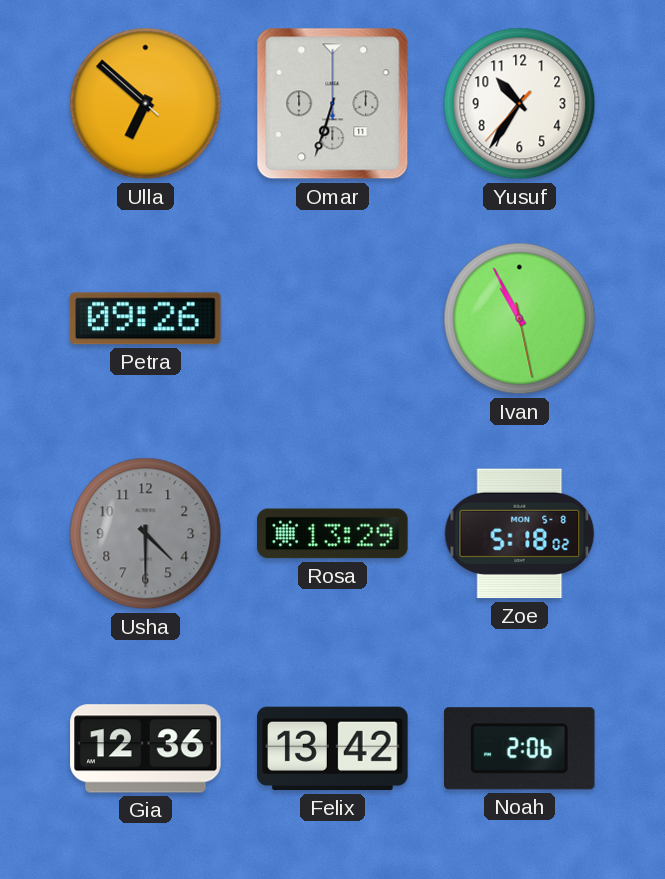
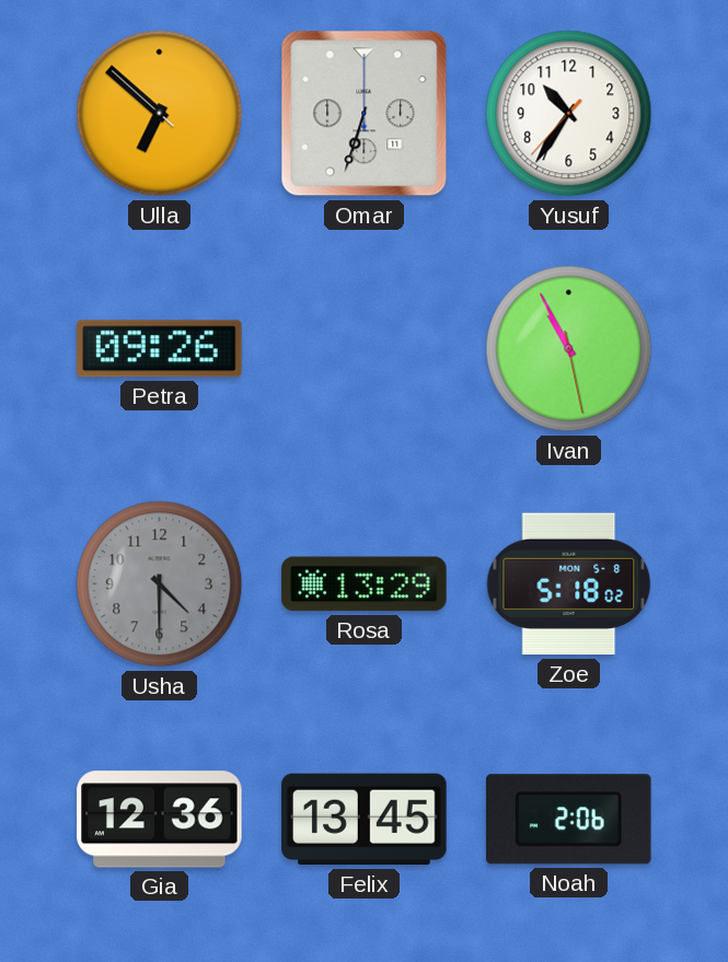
Felix: 13:42 -> 13:45 (365, 820)
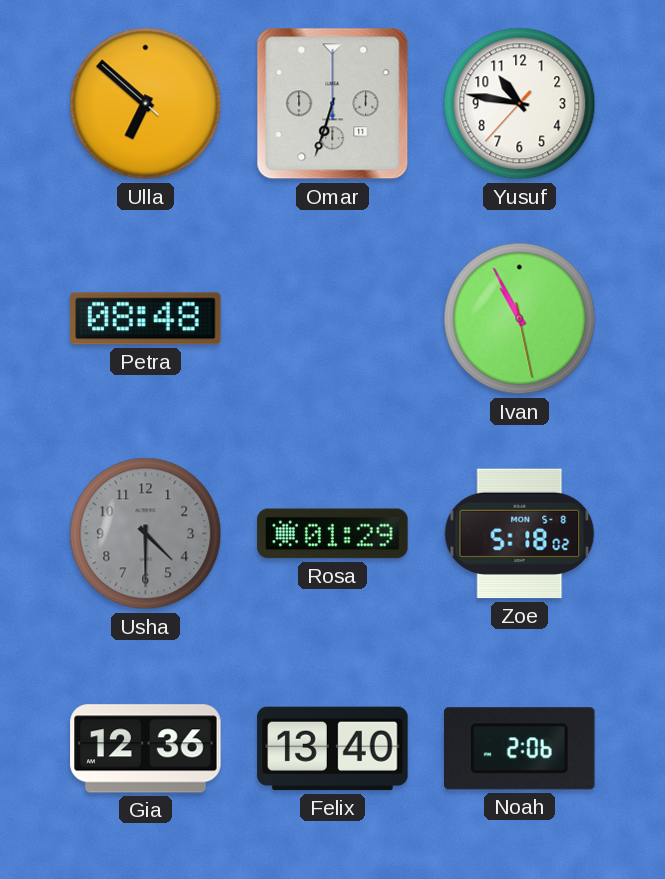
Yusuf: 10:35 -> 10:46 (520, 104)
Petra: 09:26 -> 08:48 (146, 319)
Rosa: 13:29 -> 01:29 (333, 534)
Felix: 13:45 -> 13:40 (333, 749)
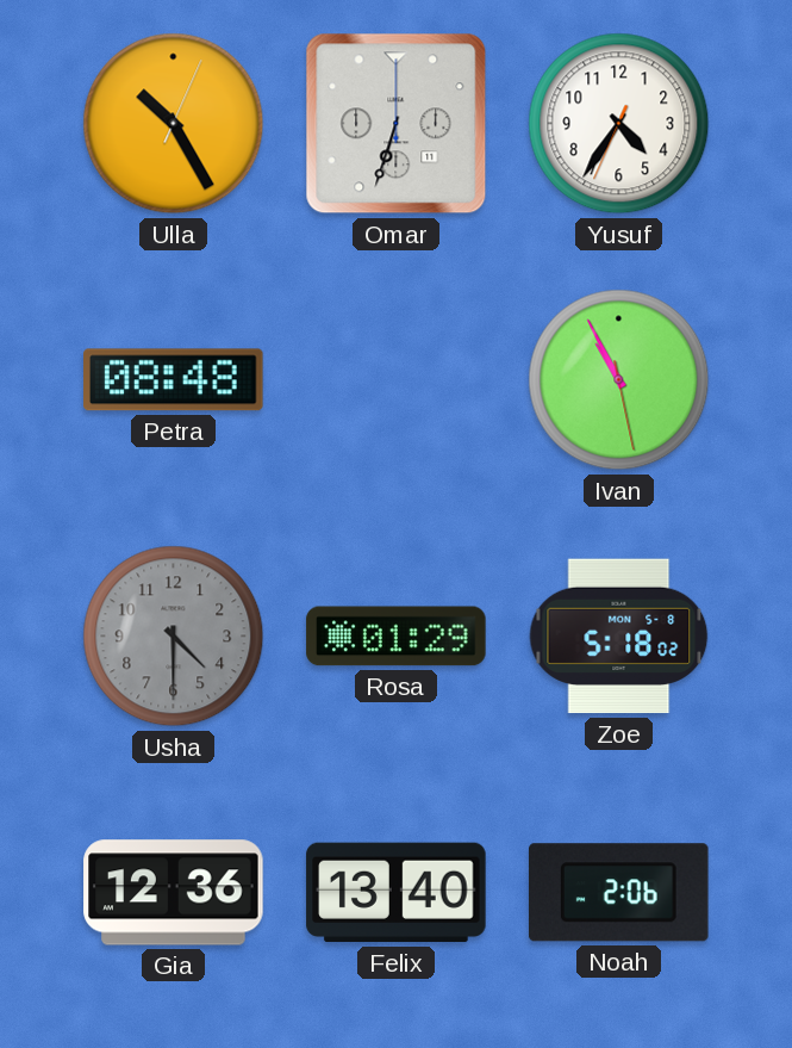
Ulla: 6:51 -> 10:25 (174, 124)
Yusuf: 10:46 -> 4:35 (619, 124)
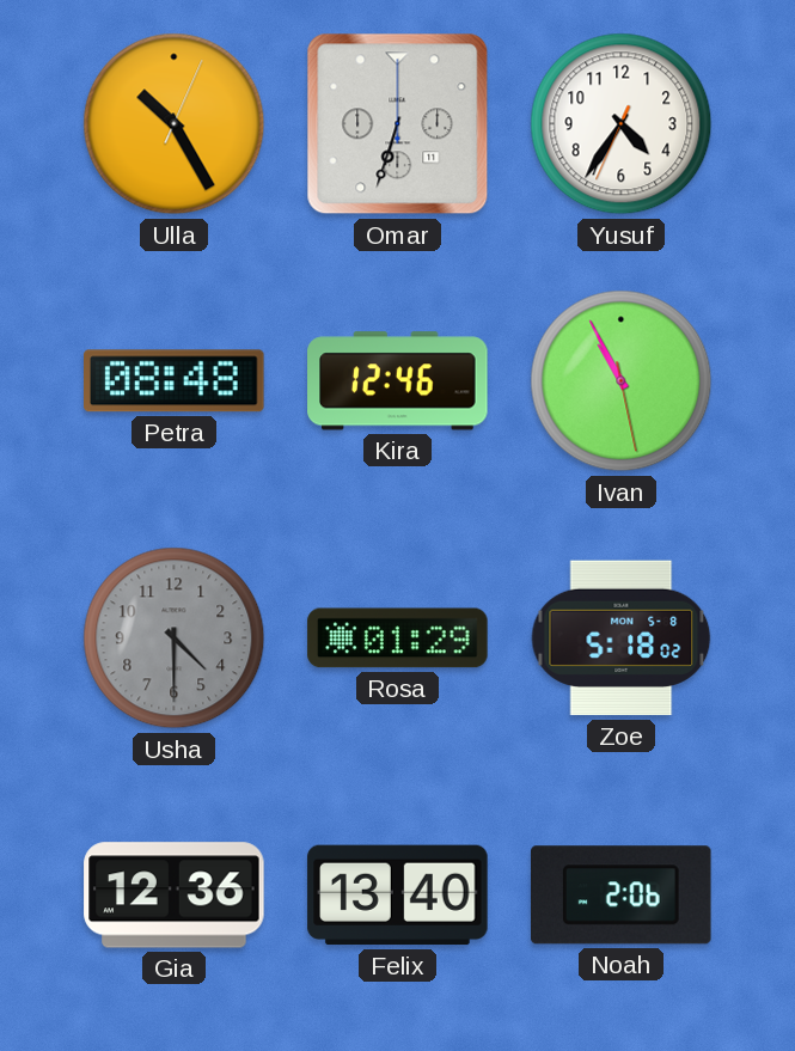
Kira: none -> 12:46 (398, 381)
